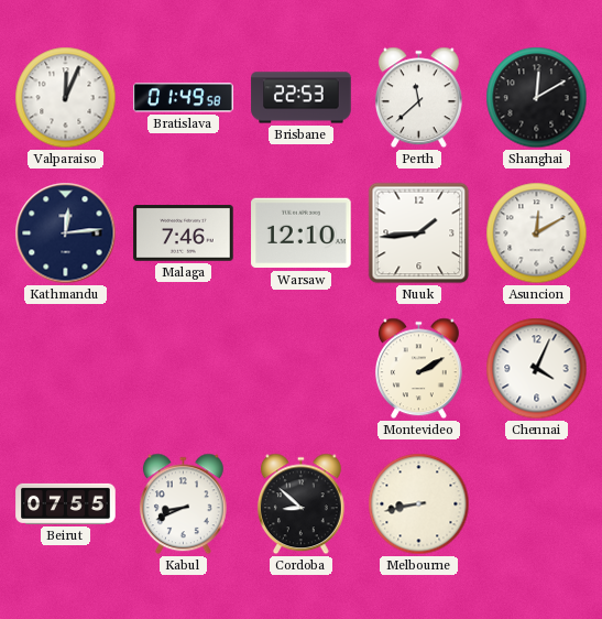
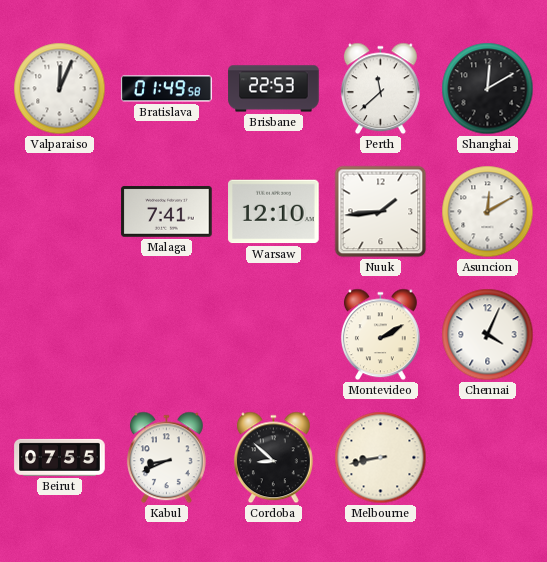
Kathmandu: 12:14 -> none (66, 234)
Malaga: 7:46 -> 7:41 (167, 212)
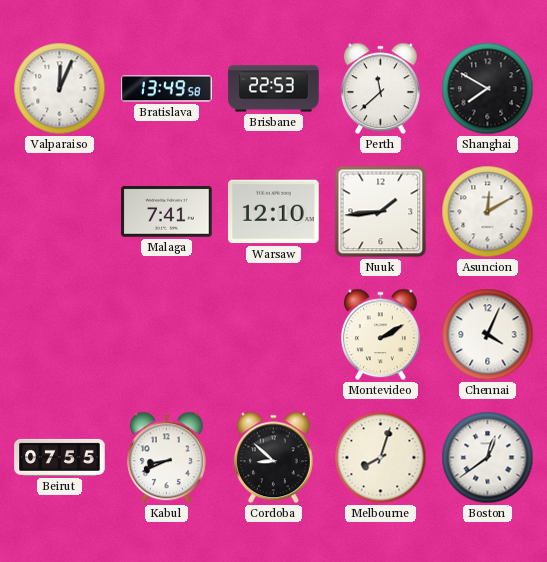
Bratislava: 01:49 -> 13:49 (167, 89)
Shanghai: 12:10 -> 7:50 (488, 89)
Melbourne: 8:43 -> 8:03 (381, 458)
Boston: none -> 12:39 (488, 458)
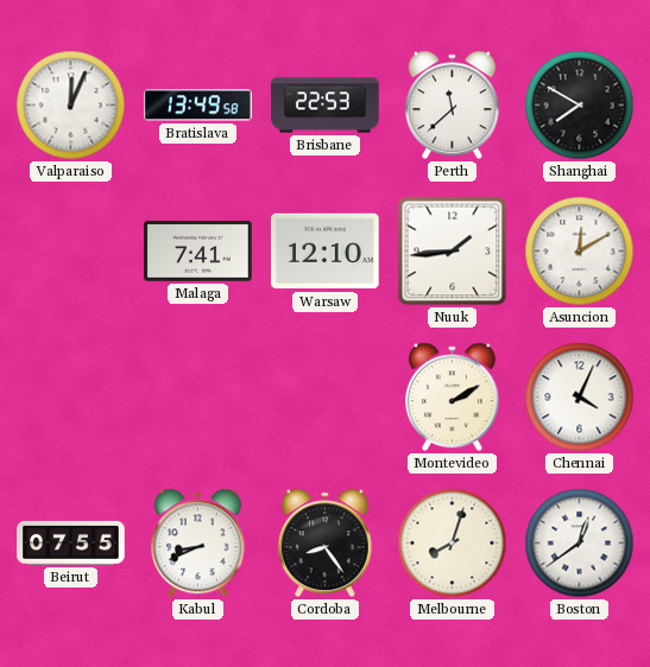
Cordoba: 8:52 -> 8:24 (324, 544)
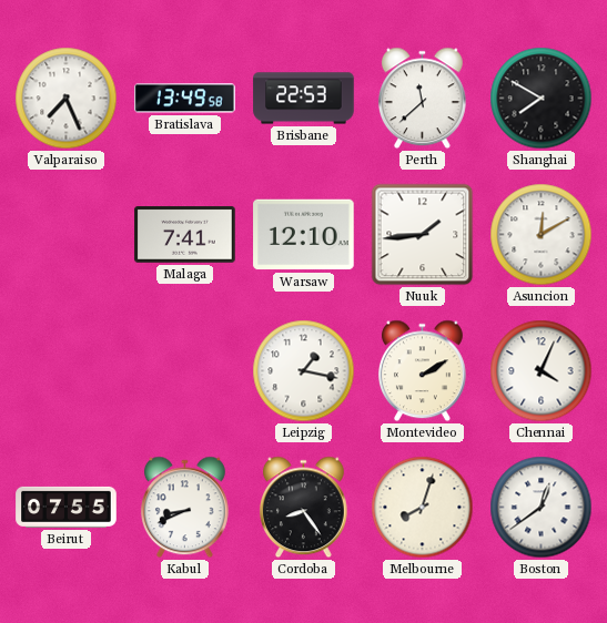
Valparaiso: 12:04 -> 7:26 (67, 99)
Leipzig: none -> 1:17 (304, 371)
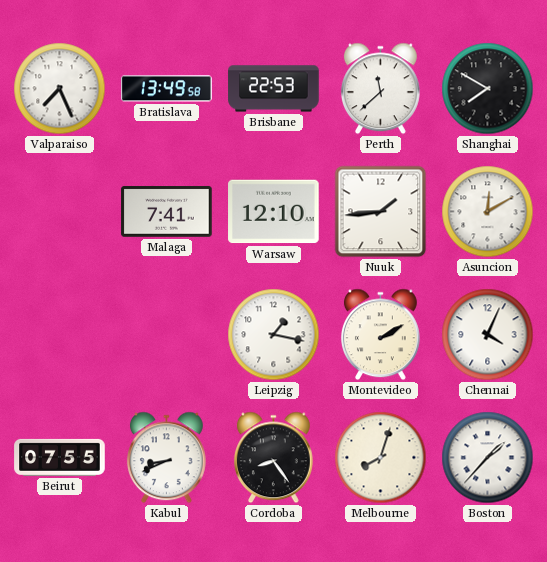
Boston: 12:39 -> 1:37 (488, 458)
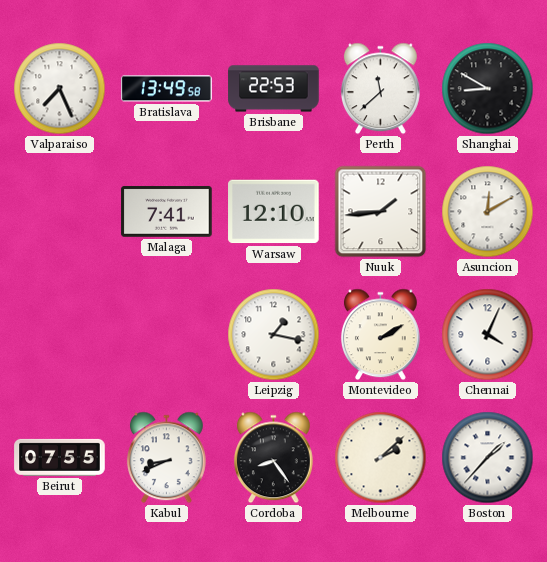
Shanghai: 7:50 -> 8:50 (488, 89)
Melbourne: 8:03 -> 2:08 (381, 458)
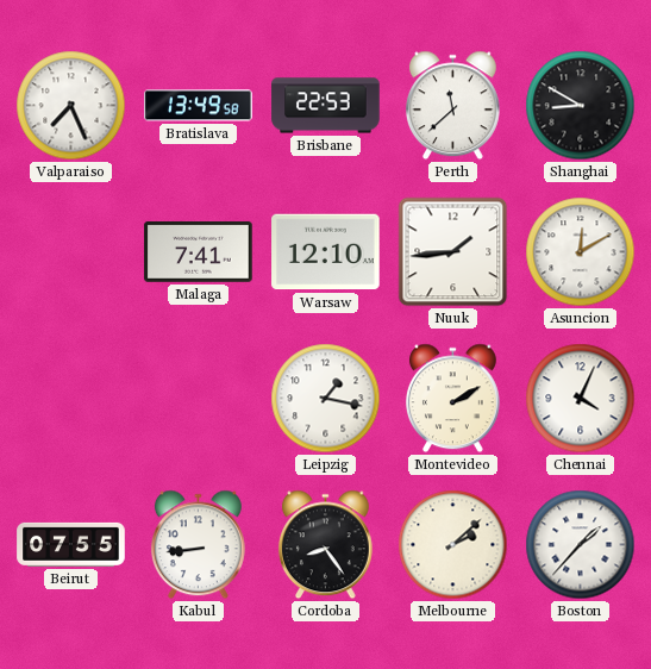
Kabul: 8:41 -> 8:44 (198, 545)
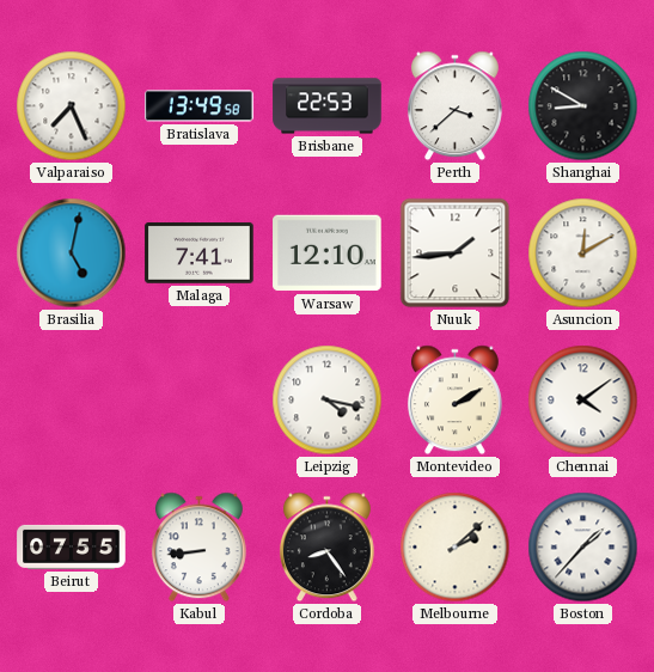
Perth: 11:38 -> 3:38 (454, 106)
Brasilia: none -> 5:02 (72, 253)
Leipzig: 1:17 -> 4:17 (328, 401)
Chennai: 4:04 -> 4:09 (583, 401)
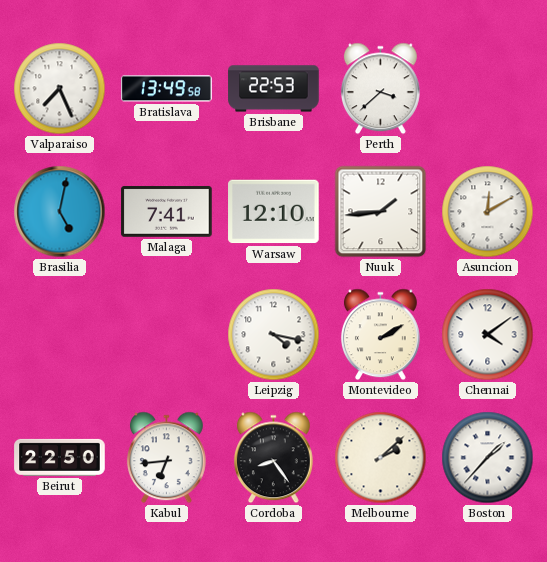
Shanghai: 8:50 -> none (583, 106)
Beirut: 07:55 -> 22:50 (60, 457)
Kabul: 8:44 -> 6:44 (166, 458)
